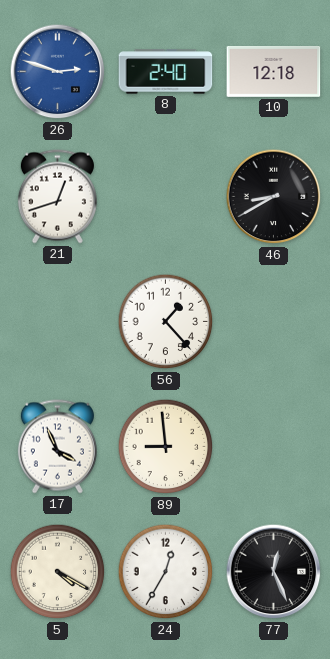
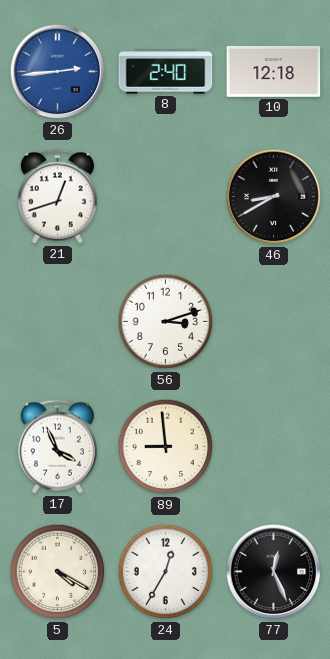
26: 2:48 -> 2:44 (58, 72)
56: 1:23 -> 3:12 (166, 322)
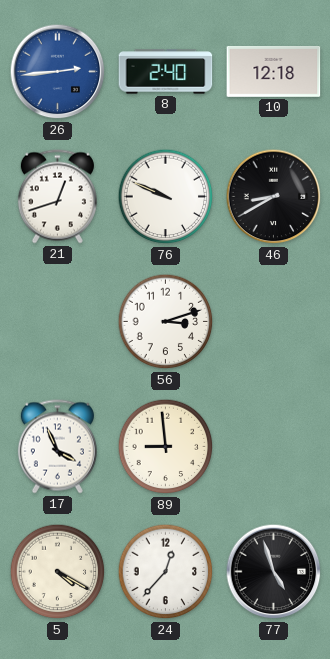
76: none -> 9:49 (166, 197)
24: 12:35 -> 12:37 (166, 572)
77: 12:26 -> 4:57 (274, 572)
